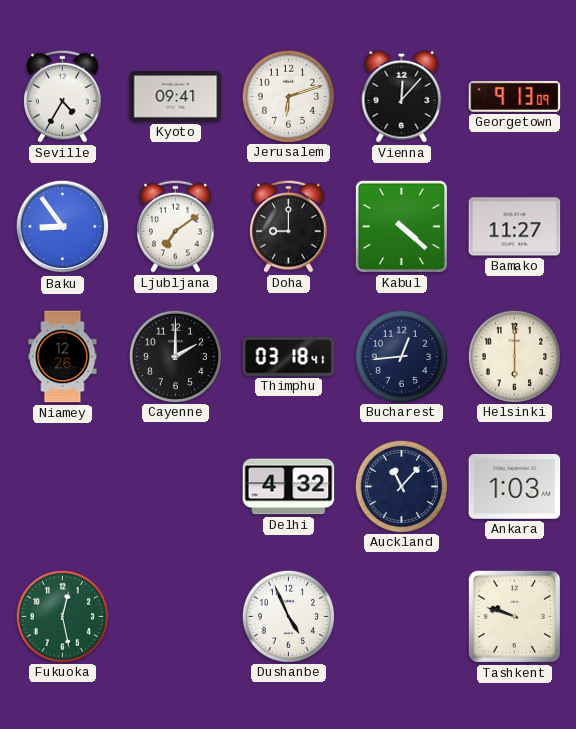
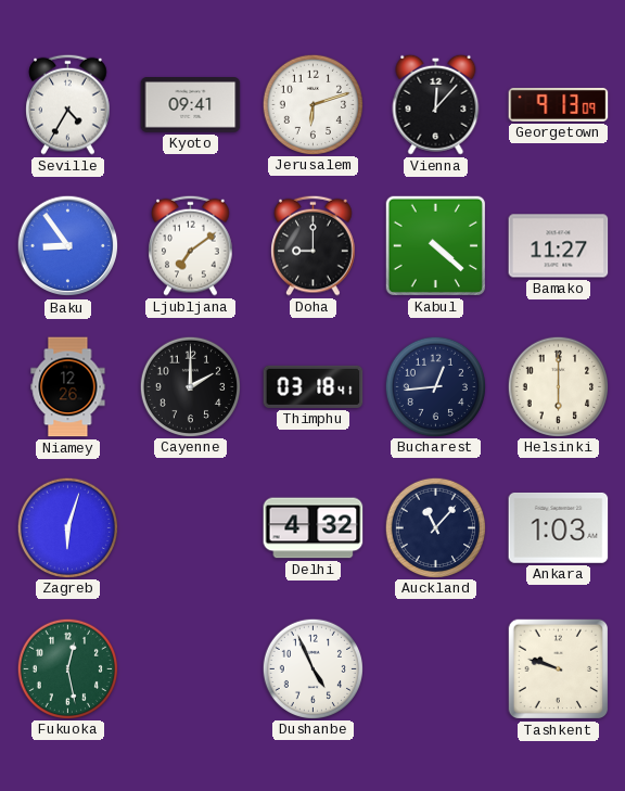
Zagreb: none -> 6:03 (67, 527)
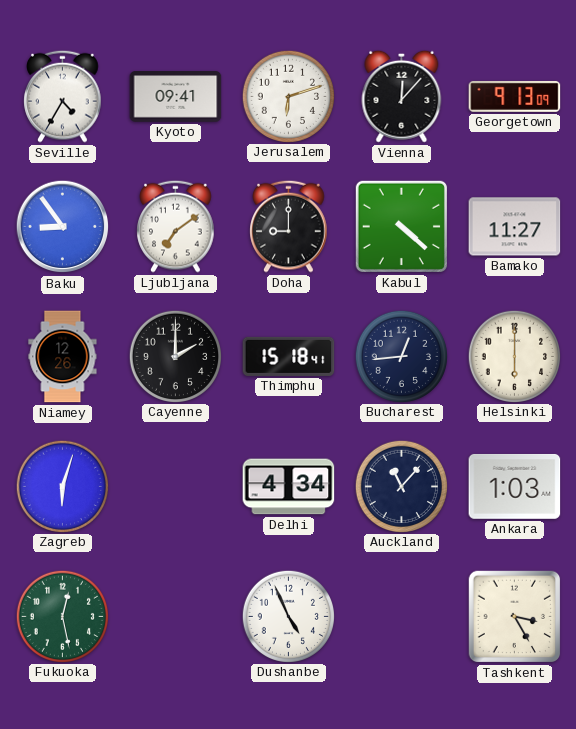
Thimphu: 03:18 -> 15:18 (289, 356)
Delhi: 4:32 -> 4:34 (289, 487)
Tashkent: 9:48 -> 3:25 (515, 617)
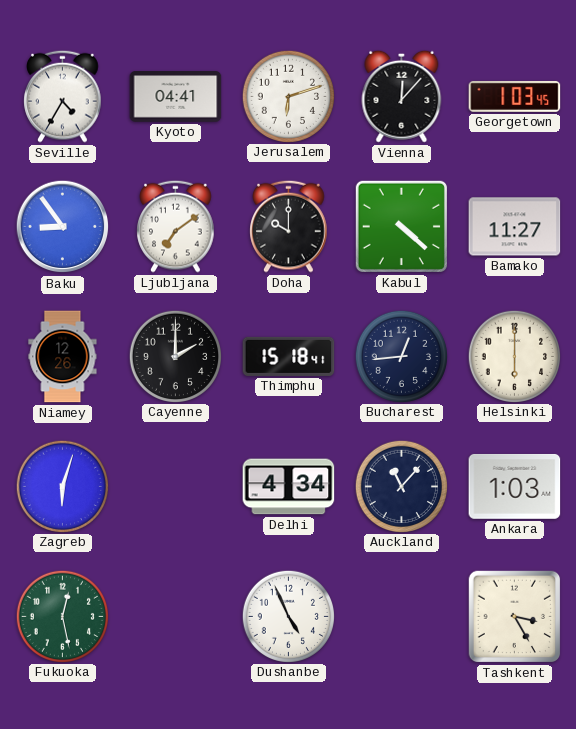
Kyoto: 09:41 -> 04:41 (176, 97)
Georgetown: 9:13 -> 1:03 (515, 96)
Doha: 9:00 -> 10:00 (289, 226)
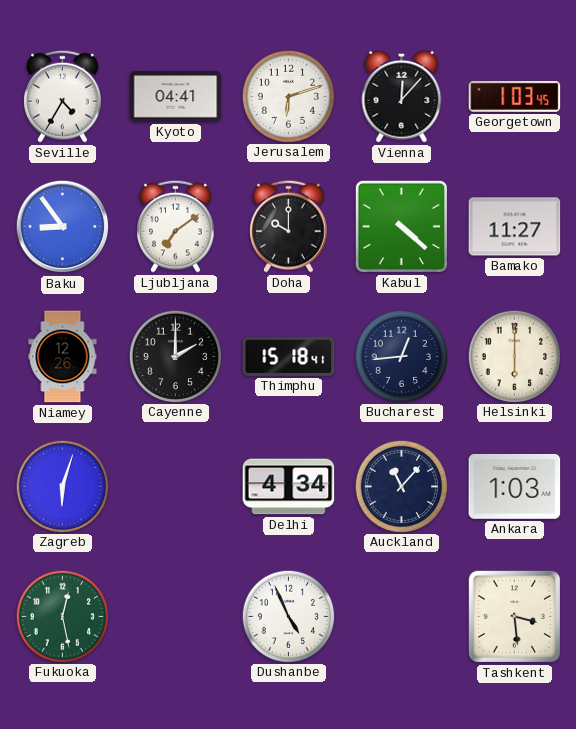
Tashkent: 3:25 -> 3:29 (515, 617)
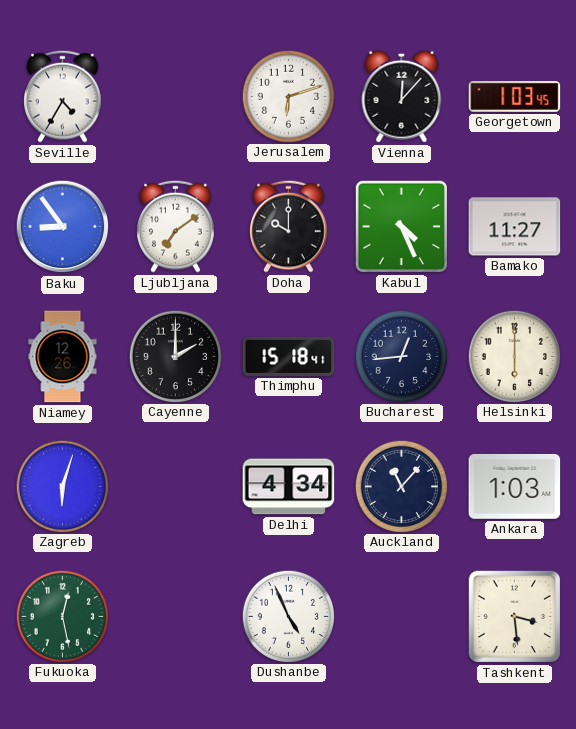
Kyoto: 04:41 -> none (176, 97)
Kabul: 4:22 -> 4:26 (401, 226)
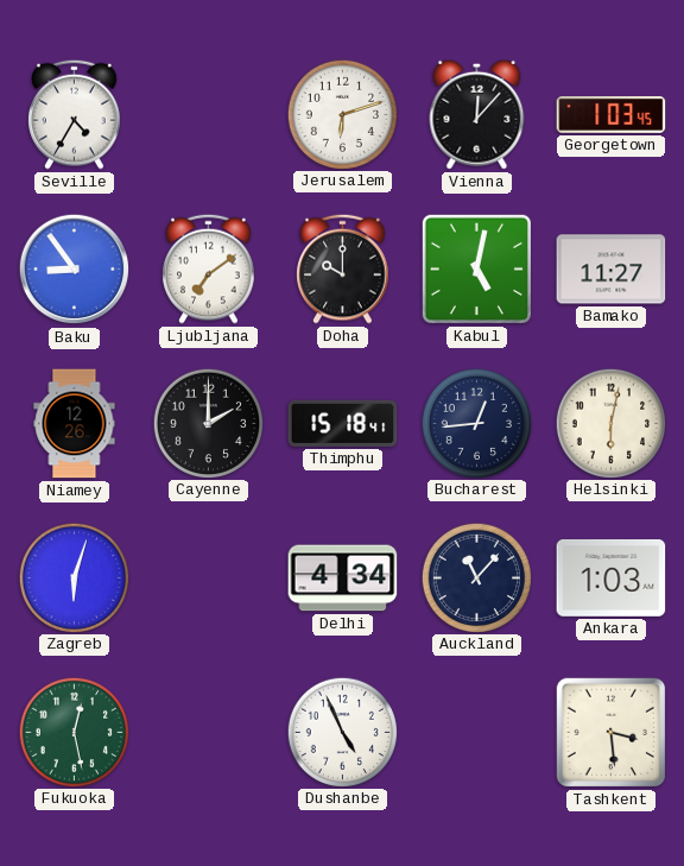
Kabul: 4:26 -> 5:02 (476, 268)
Helsinki: 6:00 -> 6:02 (610, 423)
